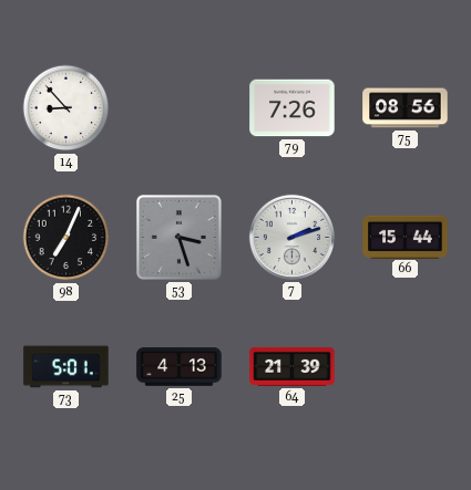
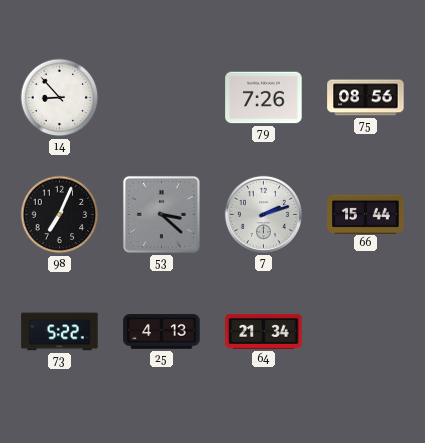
53: 3:27 -> 3:22 (161, 214)
73: 5:01 -> 5:22 (60, 332)
64: 21:39 -> 21:34 (264, 331)
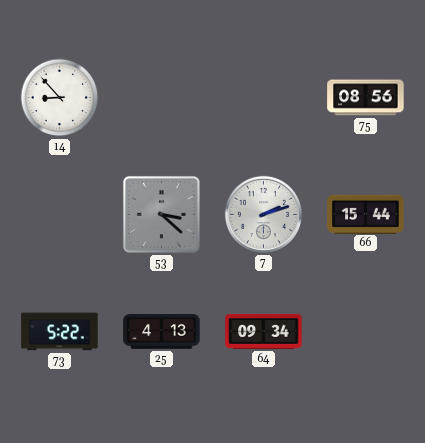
79: 7:26 -> none (264, 98)
98: 7:04 -> none (60, 215)
64: 21:34 -> 09:34 (264, 331)
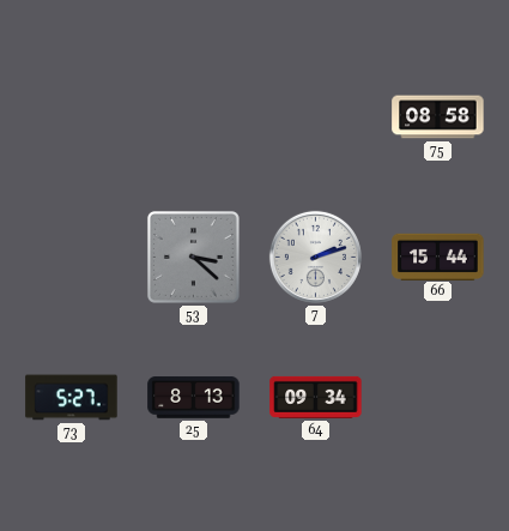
14: 8:53 -> none (60, 98)
75: 08:56 -> 08:58 (438, 117)
73: 5:22 -> 5:27 (72, 398)
25: 4:13 -> 8:13 (194, 398)
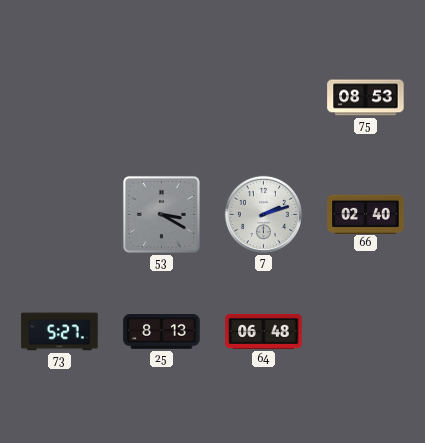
75: 08:58 -> 08:53 (366, 98)
53: 3:22 -> 3:20 (161, 214)
66: 15:44 -> 02:40 (366, 214)
64: 09:34 -> 06:48 (264, 331)
